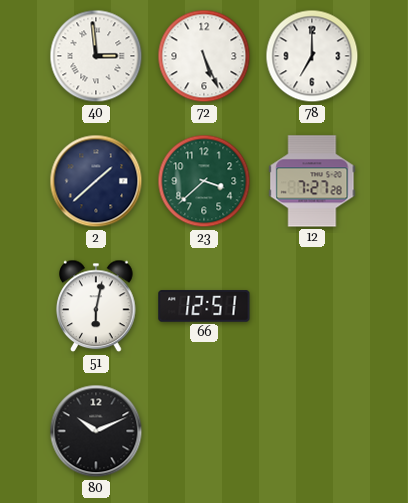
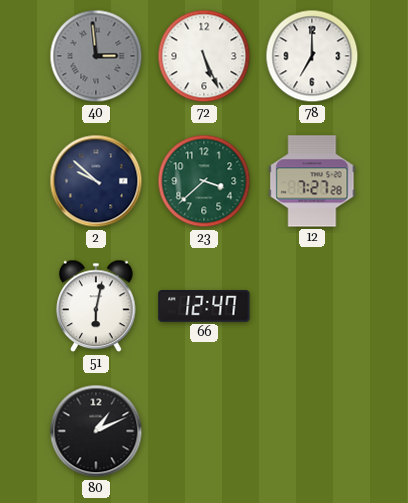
40 dial: white -> grey (96, 56)
2: 1:38 -> 9:52 (96, 181)
66: 12:51 -> 12:47 (204, 306)
80: 10:11 -> 1:11 (96, 431)
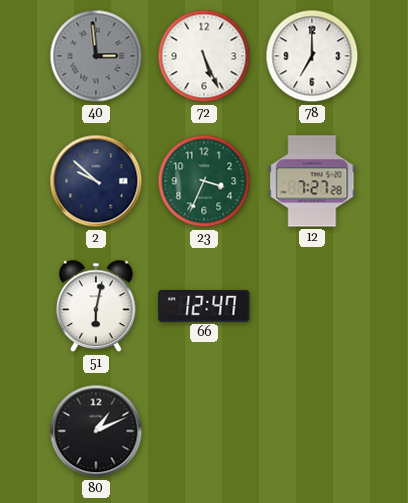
23: 3:38 -> 3:34 (204, 181)
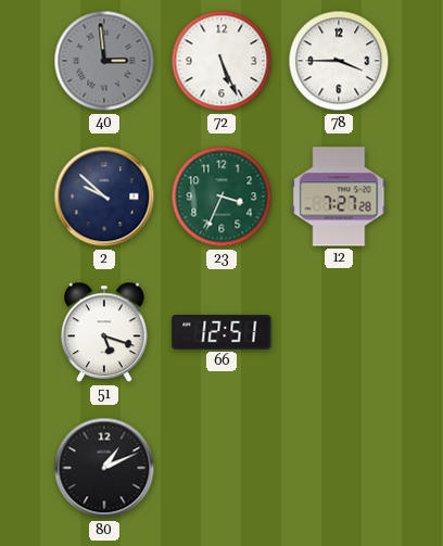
78: 7:00 -> 3:45 (339, 61)
51: 6:02 -> 5:18 (104, 332)
66: 12:47 -> 12:51 (221, 332)
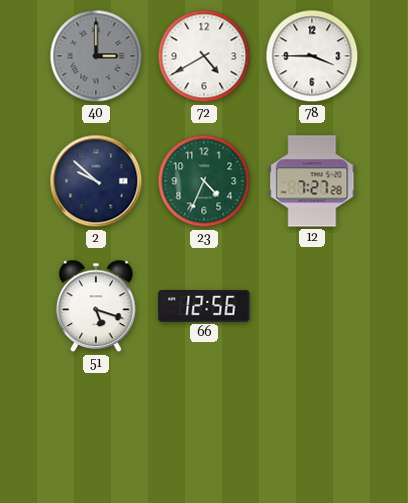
40: 2:59 -> 3:00 (96, 56)
72: 5:26 -> 4:40 (204, 56)
23: 3:34 -> 4:34 (204, 181)
66: 12:51 -> 12:56 (204, 306)
80: 1:11 -> none (104, 468)
